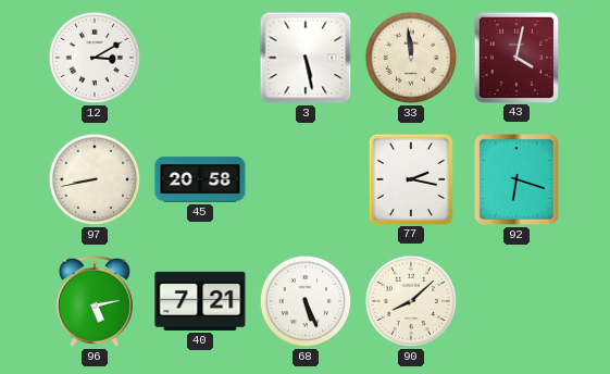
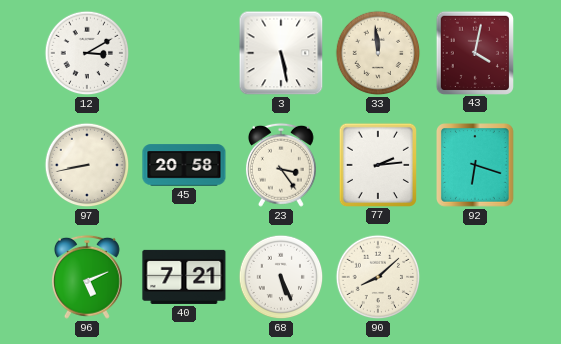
23: none -> 3:24 (281, 165)
77: 2:17 -> 2:14 (377, 164)
96: 5:13 -> 5:11 (87, 277)
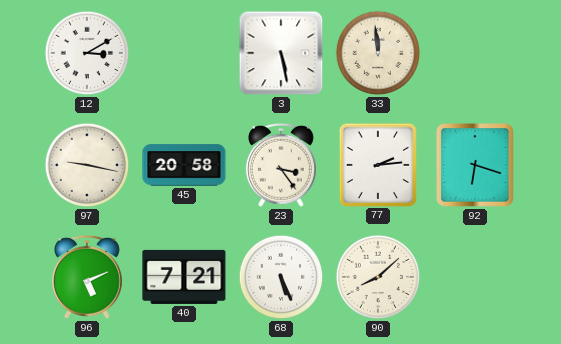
43: 4:02 -> none (474, 52)
97: 8:43 -> 9:17 (87, 165)
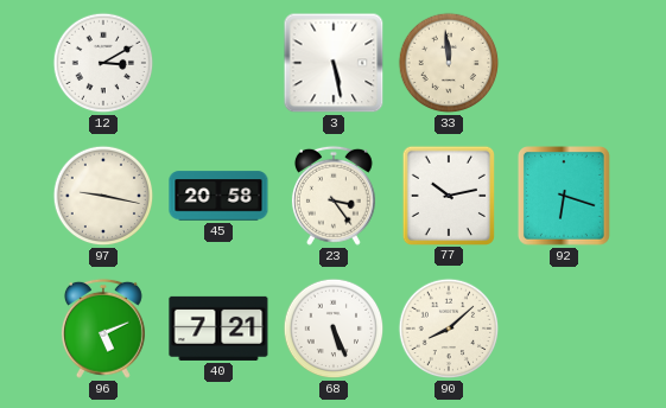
77: 2:14 -> 10:13 (448, 195)
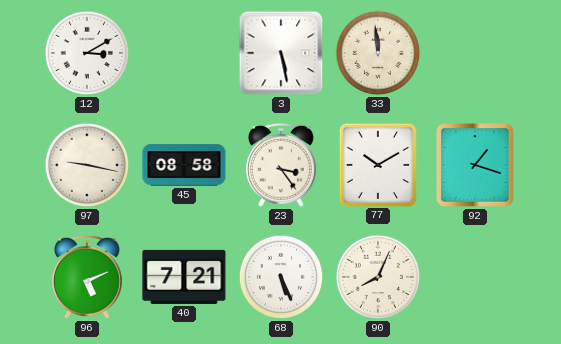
45: 20:58 -> 08:58 (184, 165)
77: 10:13 -> 10:10 (377, 164)
92: 6:18 -> 1:18 (476, 166)
90: 8:08 -> 8:04 (378, 277)
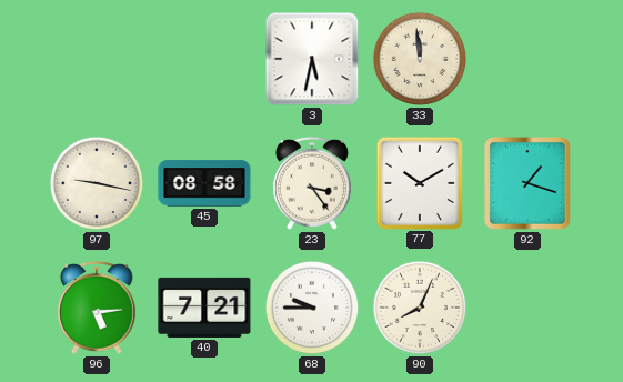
12: 3:10 -> none (87, 53)
3: 5:28 -> 5:32 (312, 59)
96: 5:11 -> 5:14 (97, 308)
68: 5:26 -> 9:45 (312, 308)
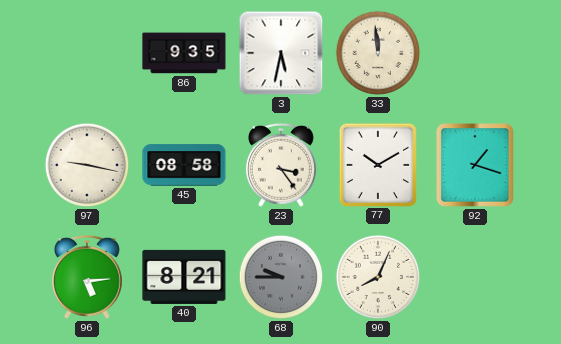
86: none -> 9:35 (184, 53)
40: 7:21 -> 8:21 (184, 277)
68 dial: white -> grey (281, 277)
